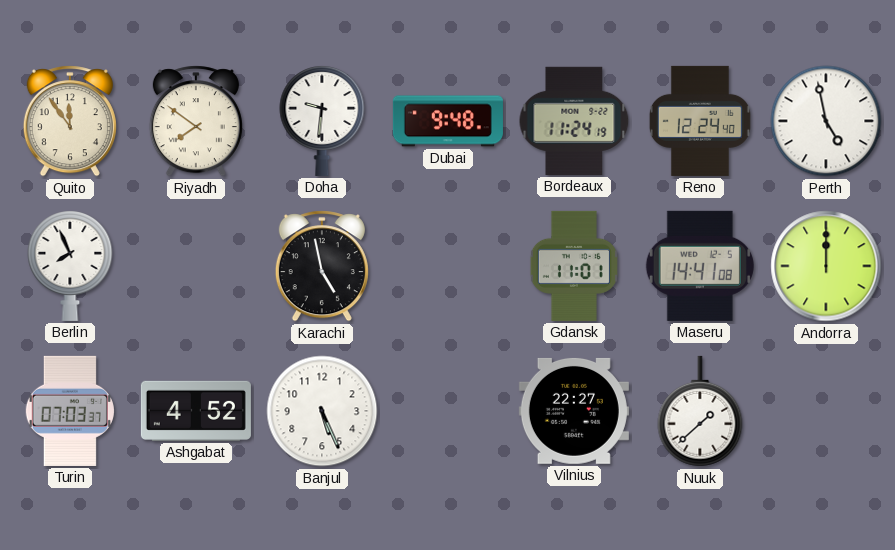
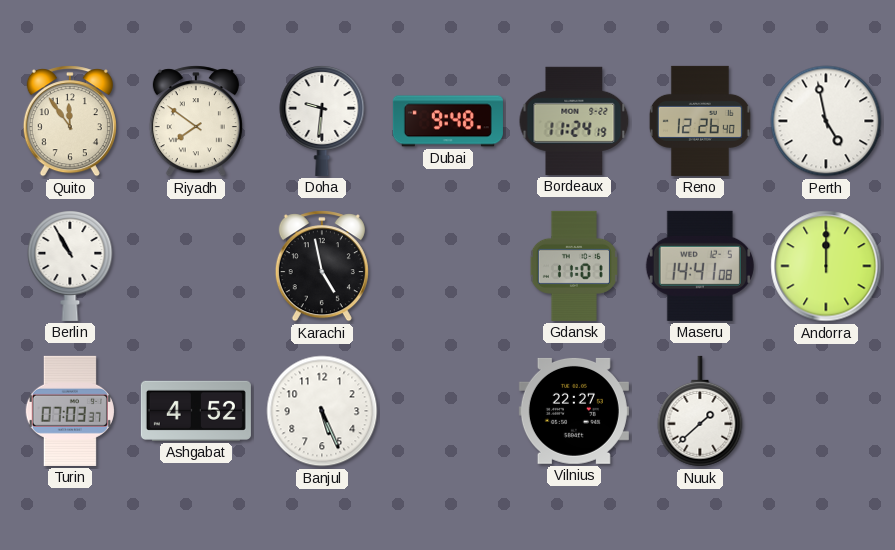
Reno: 12:24 -> 12:26 (700, 121)
Berlin: 7:56 -> 10:55 (70, 266)
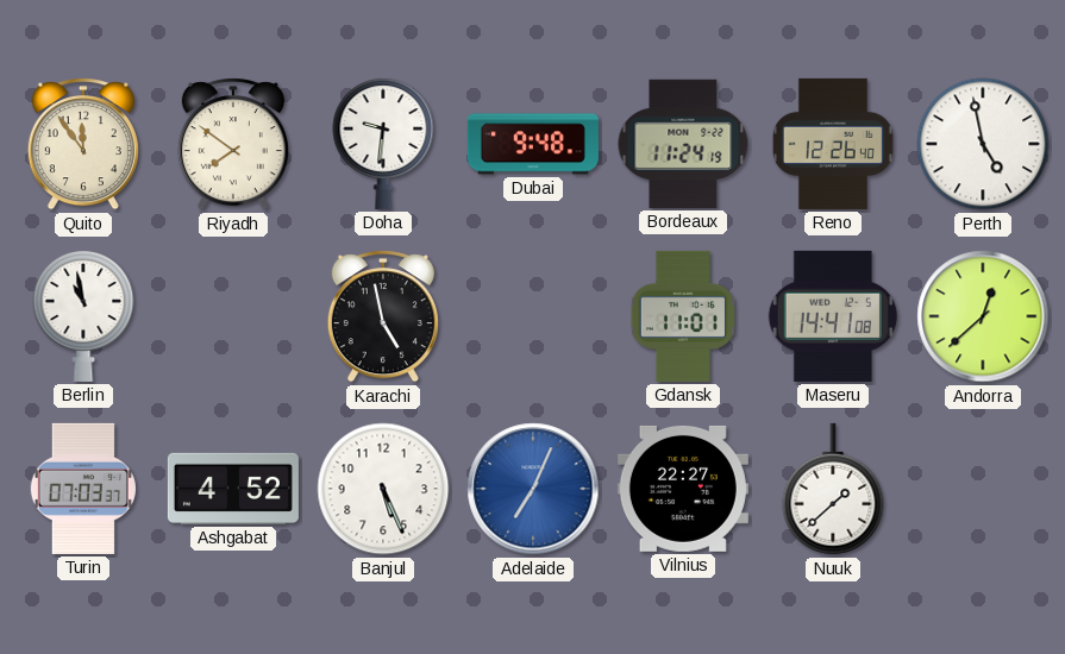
Berlin: 10:55 -> 10:58 (83, 316)
Andorra: 12:00 -> 12:38 (983, 316)
Adelaide: none -> 7:04 (533, 489)
